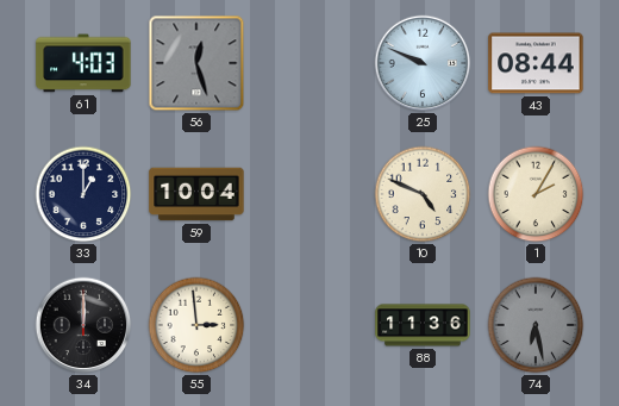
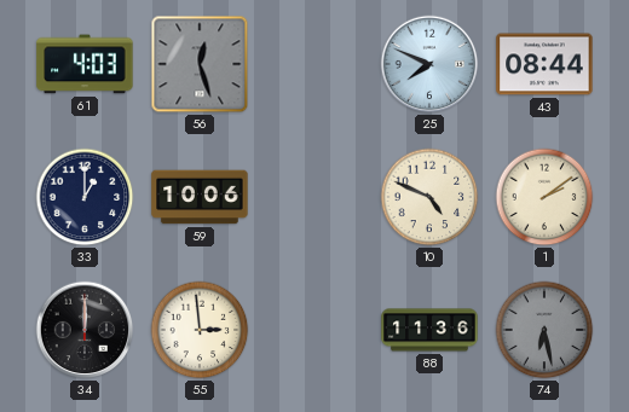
25: 9:49 -> 7:49 (429, 64)
59: 10:04 -> 10:06 (200, 197)
1: 2:05 -> 2:09 (544, 197)
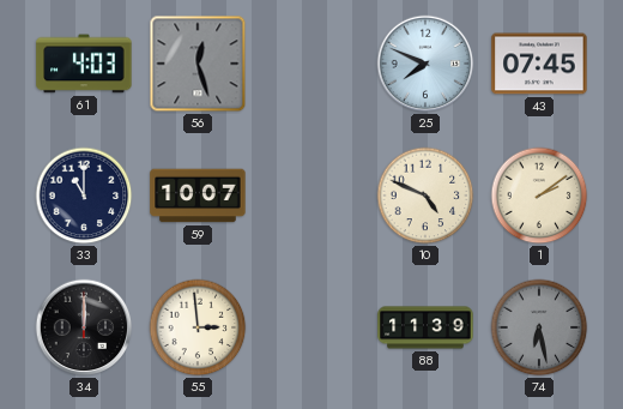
43: 08:44 -> 07:45 (539, 64)
33: 1:00 -> 11:00 (84, 196)
59: 10:06 -> 10:07 (198, 196)
88: 11:36 -> 11:39 (425, 327)
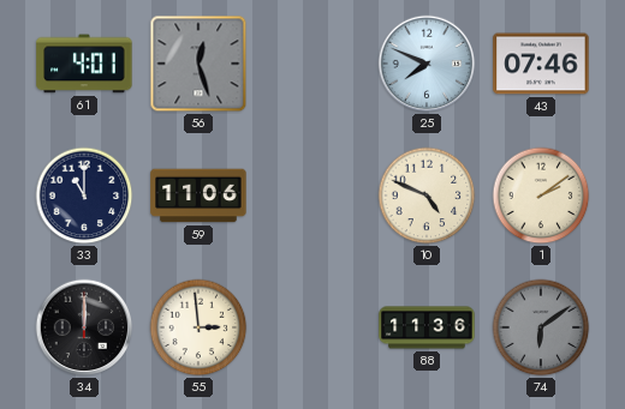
61: 4:03 -> 4:01 (84, 64)
43: 07:45 -> 07:46 (541, 64)
59: 10:07 -> 11:06 (198, 196)
88: 11:39 -> 11:36 (427, 327)
74: 6:28 -> 6:09 (541, 327)
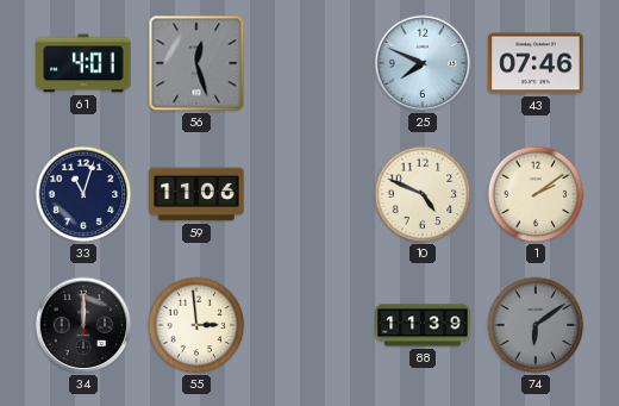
33: 11:00 -> 11:03 (83, 194)
88: 11:36 -> 11:39 (423, 325)
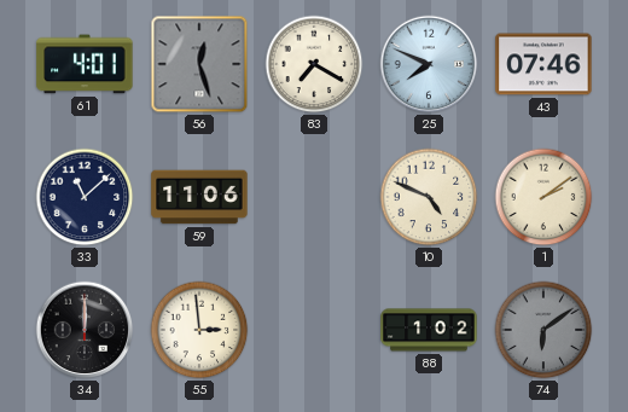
83: none -> 7:20 (314, 64)
33: 11:03 -> 11:08 (85, 197)
88: 11:39 -> 1:02 (429, 330)
